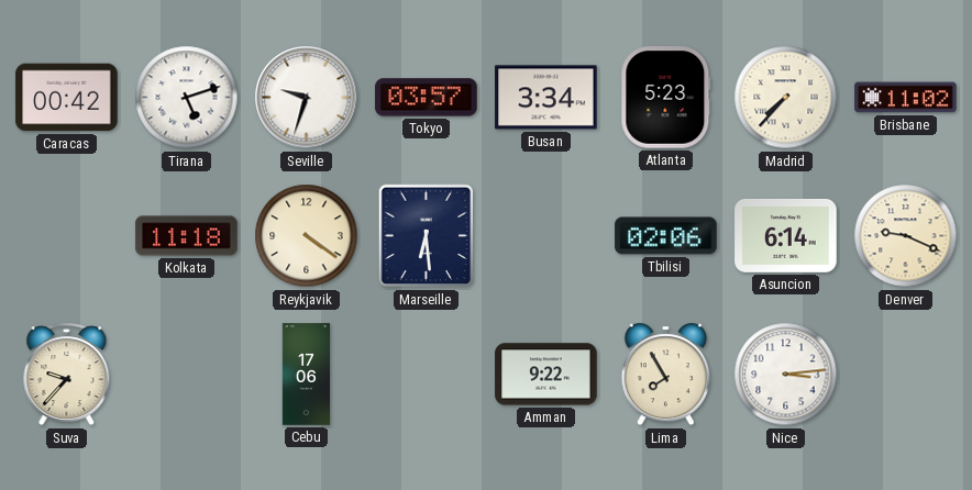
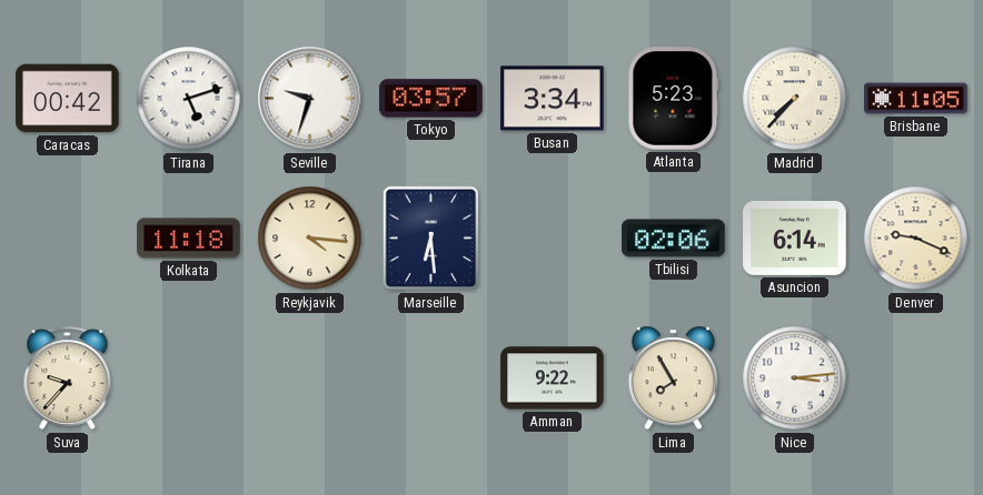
Brisbane: 11:02 -> 11:05 (916, 99)
Reykjavik: 4:21 -> 4:16 (310, 239)
Cebu: 17:06 -> none (306, 375)
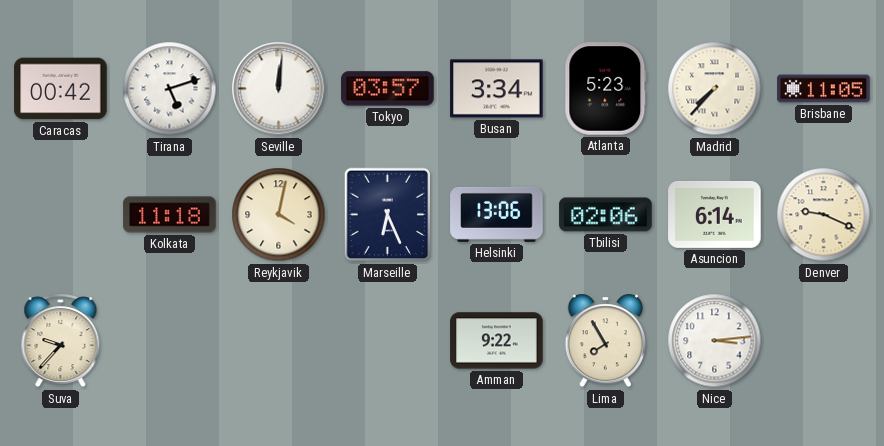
Seville: 9:33 -> 12:01 (279, 89)
Reykjavik: 4:16 -> 4:02 (279, 215)
Marseille: 6:29 -> 6:26 (388, 215)
Helsinki: none -> 13:06 (497, 214)
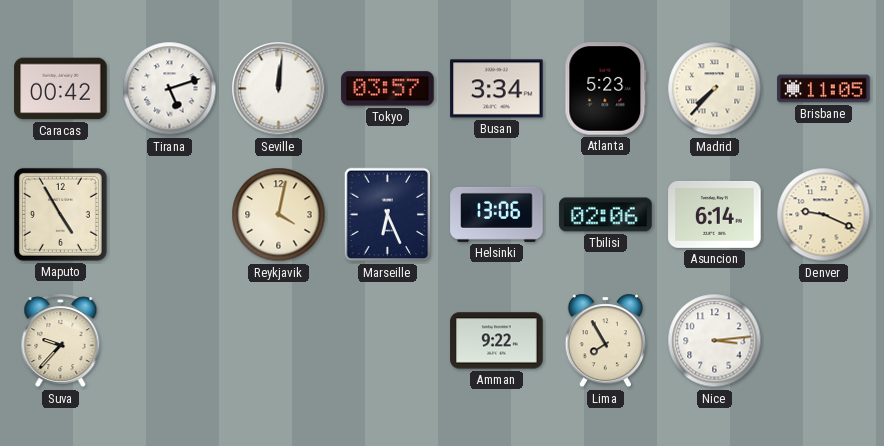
Maputo: none -> 4:55 (60, 214)
Kolkata: 11:18 -> none (170, 215)
